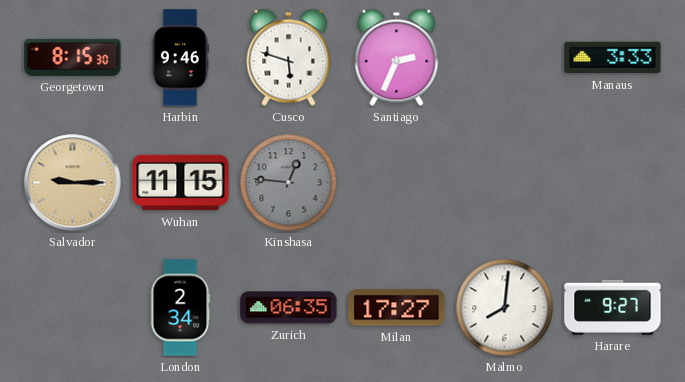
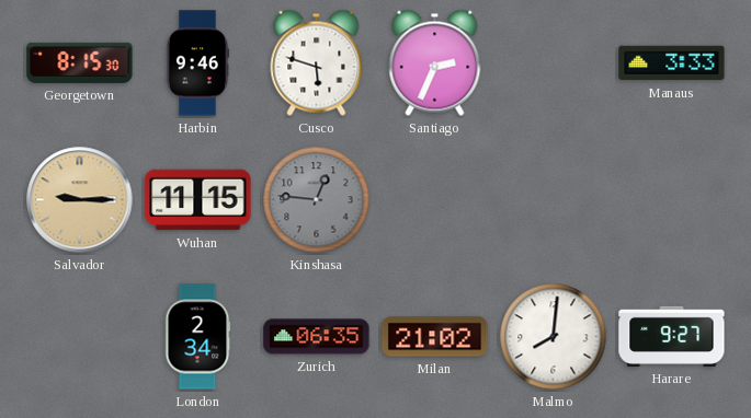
Milan: 17:27 -> 21:02 (435, 337)
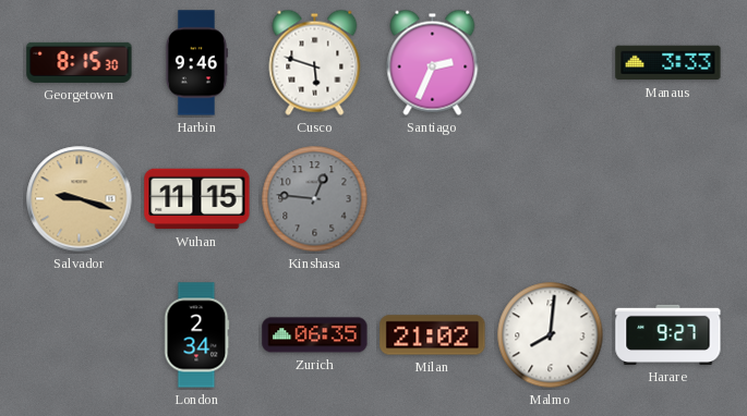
Salvador: 9:15 -> 9:18 (80, 199)
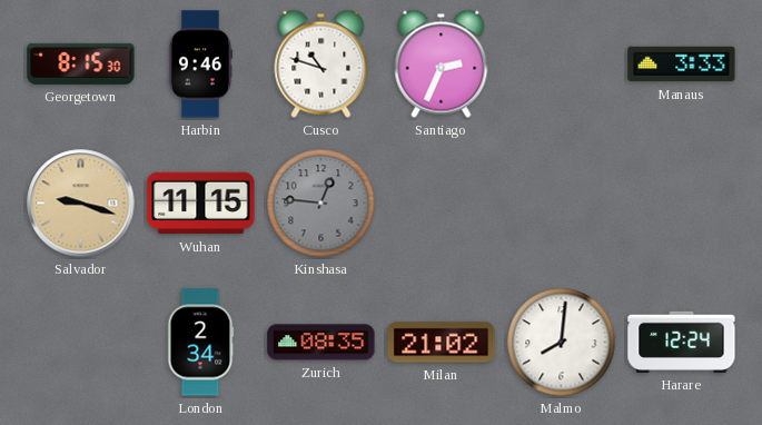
Cusco: 5:48 -> 10:48 (321, 63)
Zurich: 06:35 -> 08:35 (321, 343)
Harare: 9:27 -> 12:24 (682, 342)
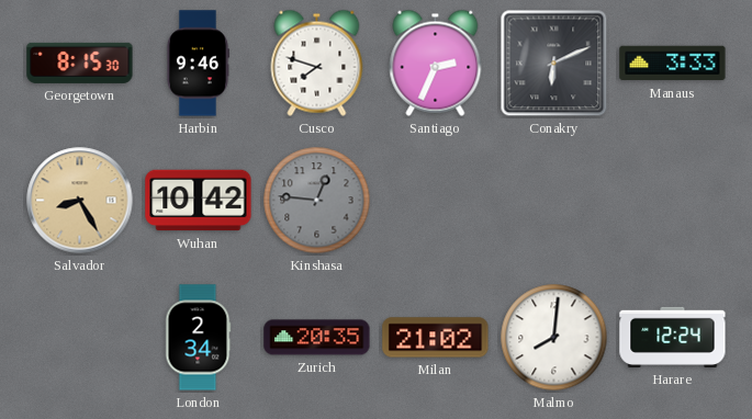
Cusco: 10:48 -> 7:48 (317, 63)
Conakry: none -> 6:11 (554, 64)
Salvador: 9:18 -> 8:25 (80, 201)
Wuhan: 11:15 -> 10:42 (199, 201)
Zurich: 08:35 -> 20:35 (317, 338)
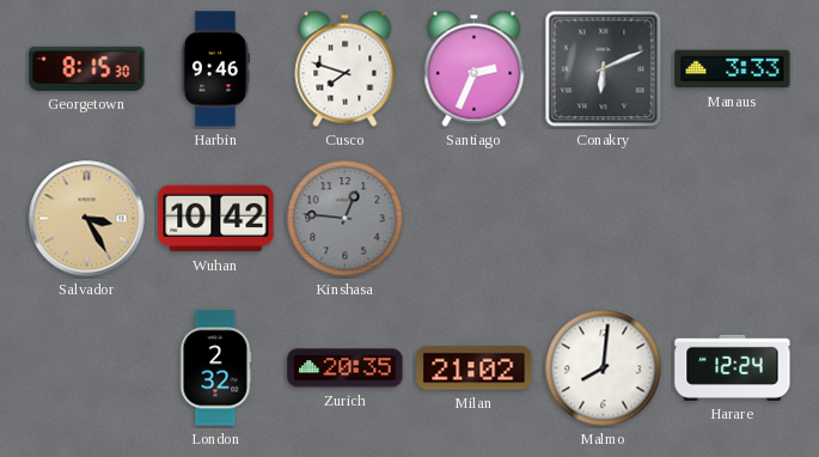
Salvador: 8:25 -> 3:25 (87, 219)
London: 2:34 -> 2:32 (215, 368)
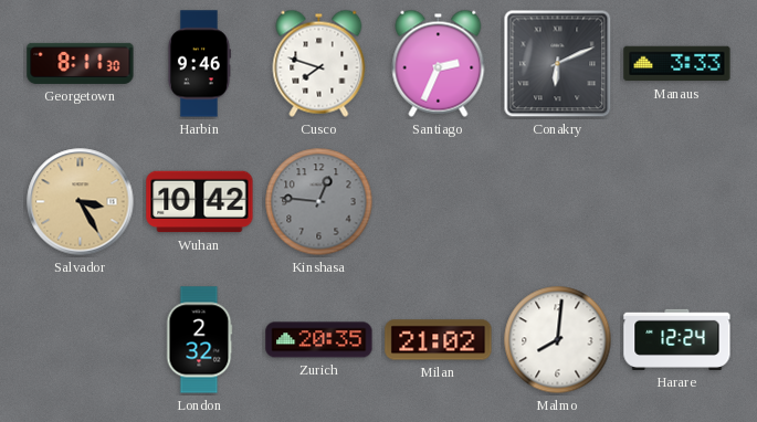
Georgetown: 8:15 -> 8:11 (81, 63)
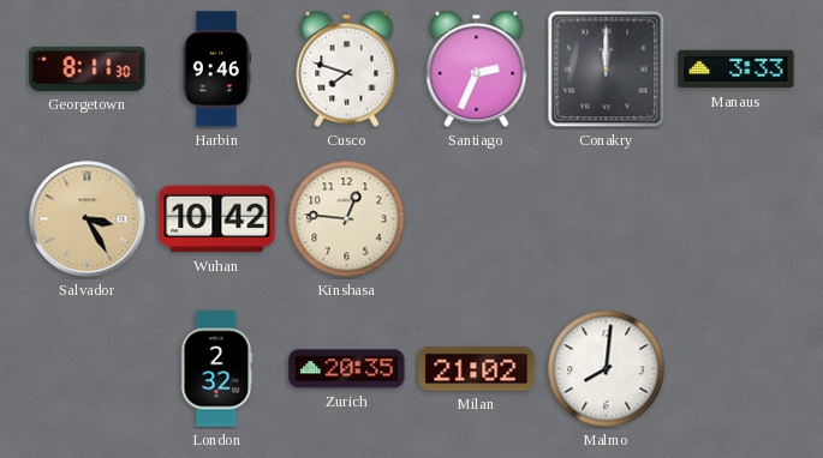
Conakry: 6:11 -> 12:00 (607, 70)
Kinshasa dial: grey -> cream (347, 219)
Harare: 12:24 -> none (677, 339)
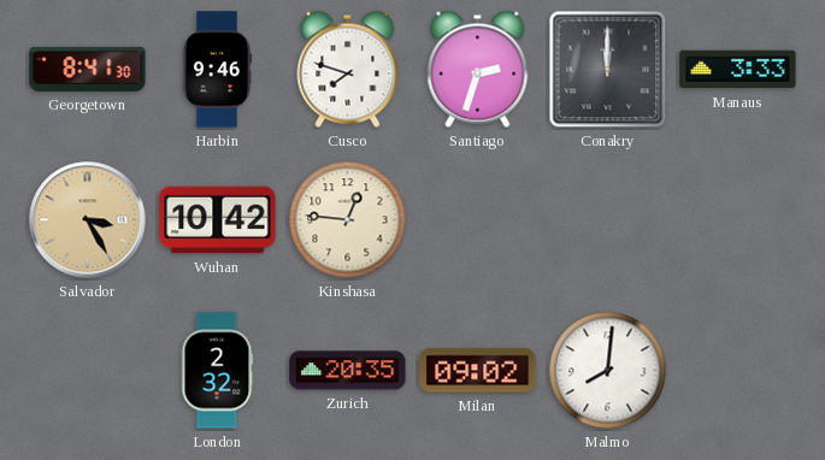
Georgetown: 8:11 -> 8:41 (88, 69)
Santiago: 2:34 -> 2:33 (478, 69)
Milan: 21:02 -> 09:02 (478, 371)
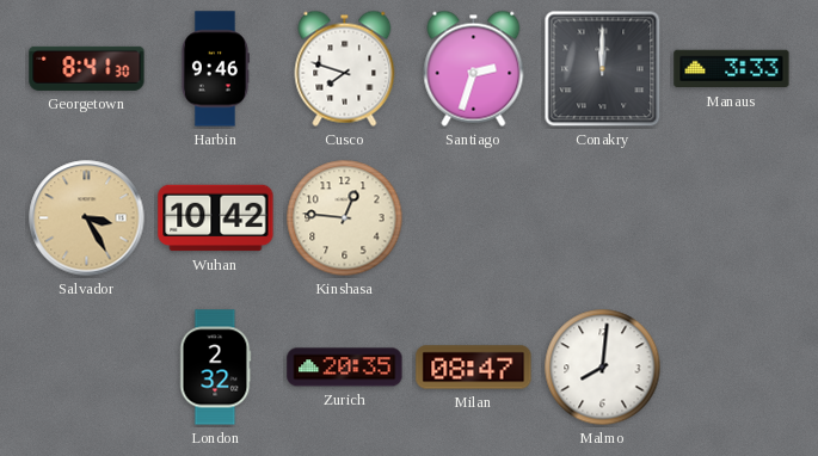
Milan: 09:02 -> 08:47 (474, 368)
